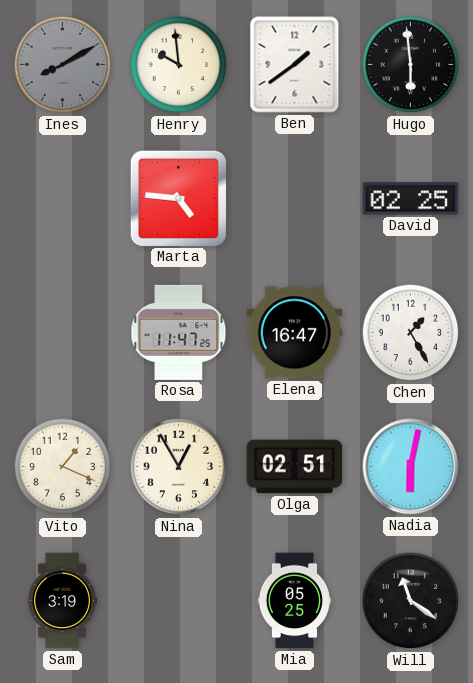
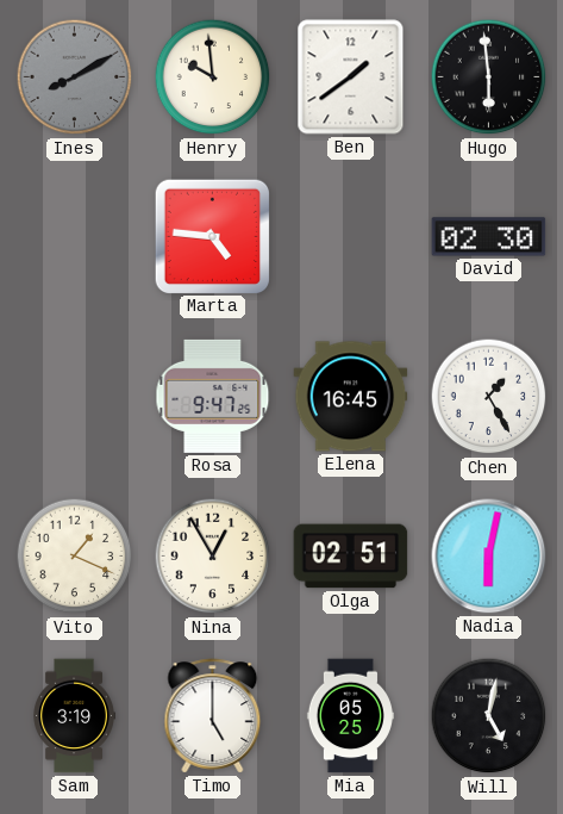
David: 02:25 -> 02:30 (489, 237)
Rosa: 11:47 -> 9:47 (213, 396)
Elena: 16:47 -> 16:45 (351, 397)
Timo: none -> 5:00 (213, 716)
Will: 11:21 -> 5:02 (489, 716)
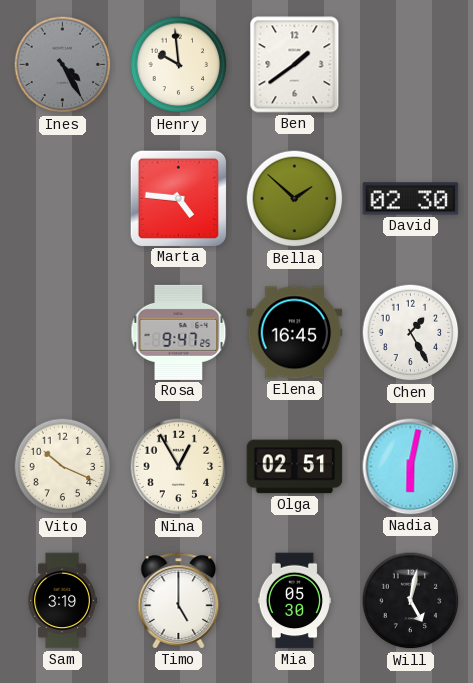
Ines: 8:10 -> 4:25 (63, 65)
Hugo: 5:59 -> none (489, 77)
Bella: none -> 1:52 (295, 199)
Vito: 1:19 -> 10:19 (63, 467)
Mia: 05:25 -> 05:30 (294, 601)
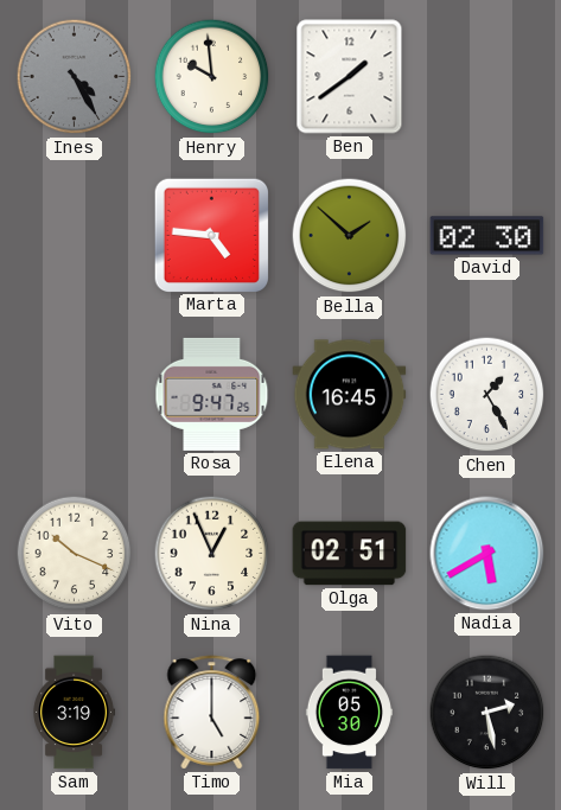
Nina: 12:55 -> 12:56 (212, 554)
Nadia: 6:02 -> 5:40 (487, 554)
Will: 5:02 -> 2:28 (487, 713)
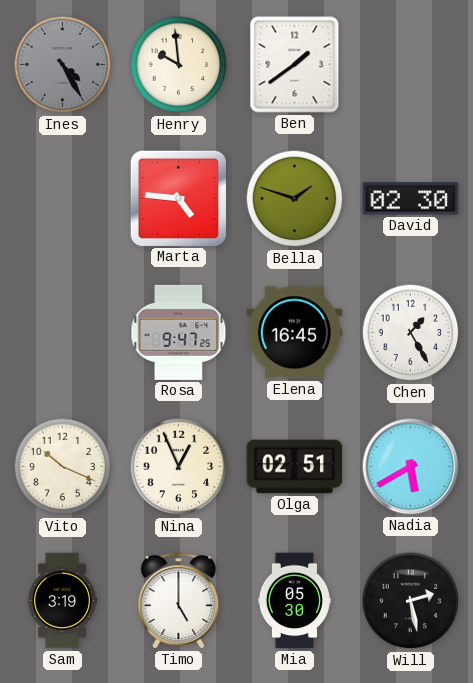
Bella: 1:52 -> 1:48 (295, 199)
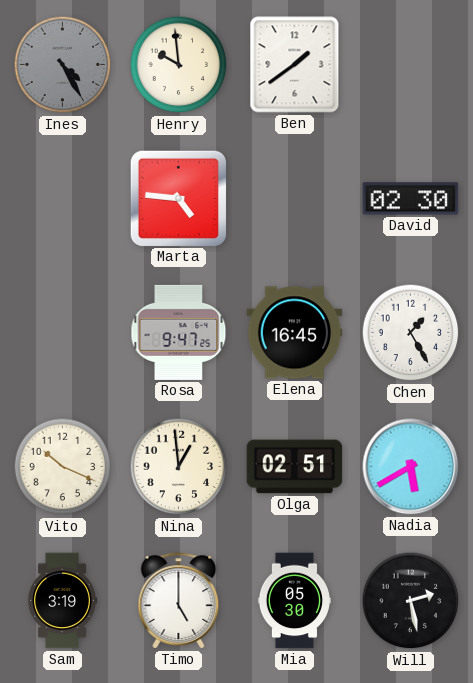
Bella: 1:48 -> none (295, 199)
Nina: 12:56 -> 12:59 (179, 467)
